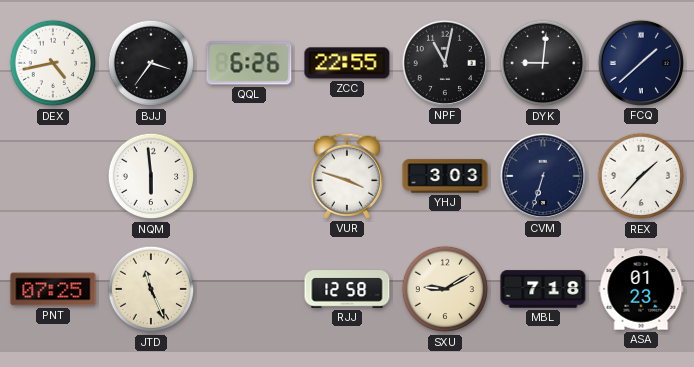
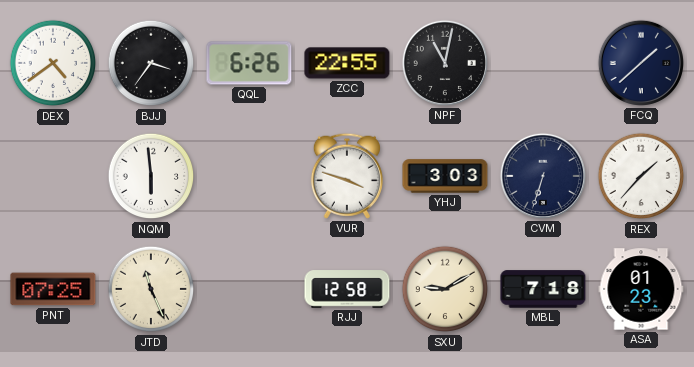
DEX: 4:43 -> 4:39 (53, 63)
DYK: 9:01 -> none (543, 63)
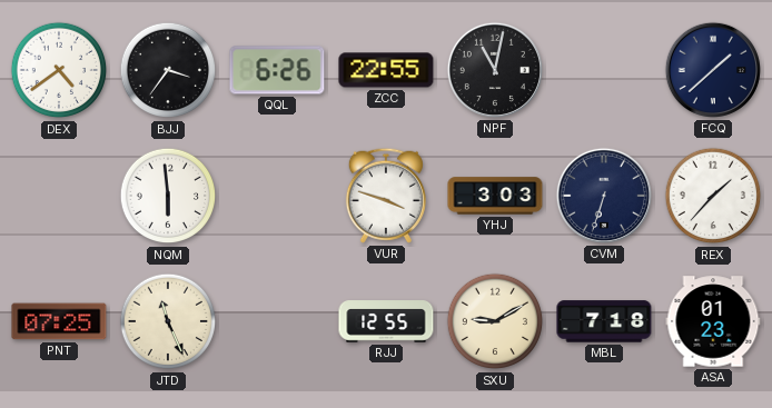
RJJ: 12:58 -> 12:55 (386, 321)
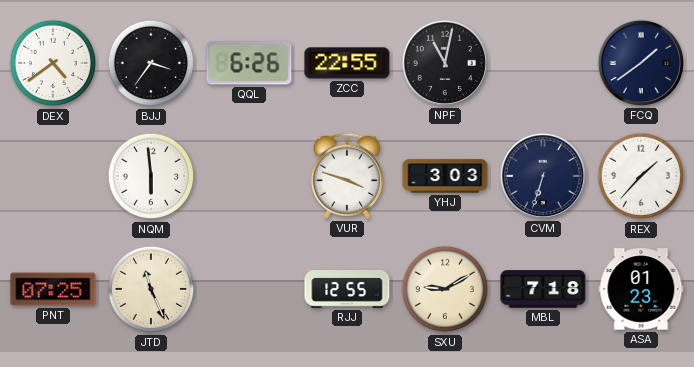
FCQ: 1:38 -> 1:39 (641, 63)
